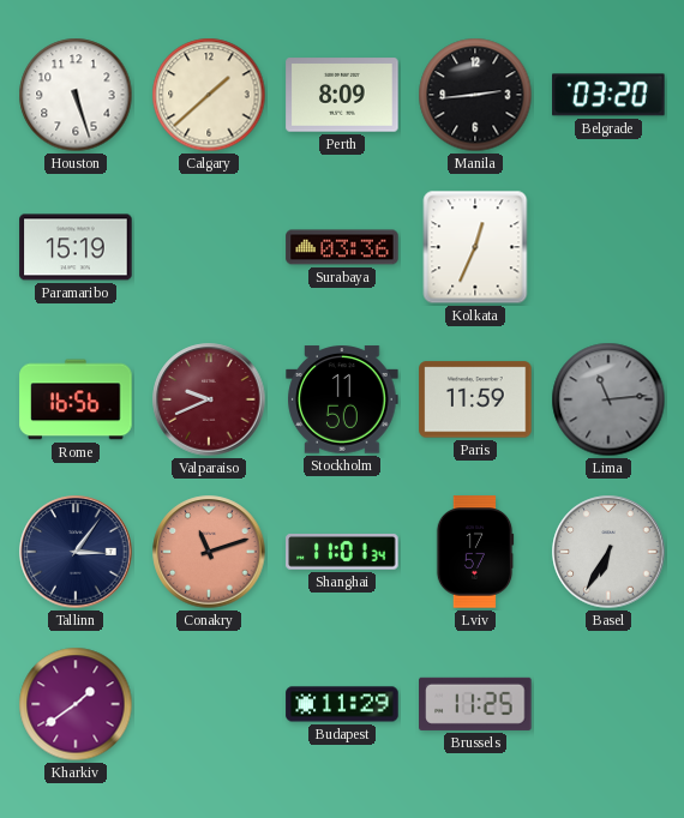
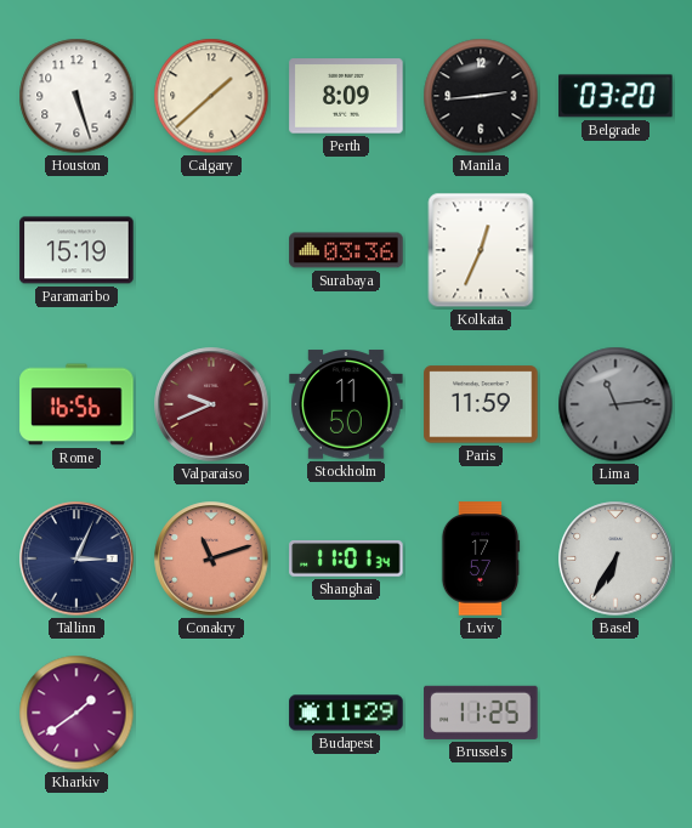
Tallinn: 3:06 -> 3:04 (76, 558)
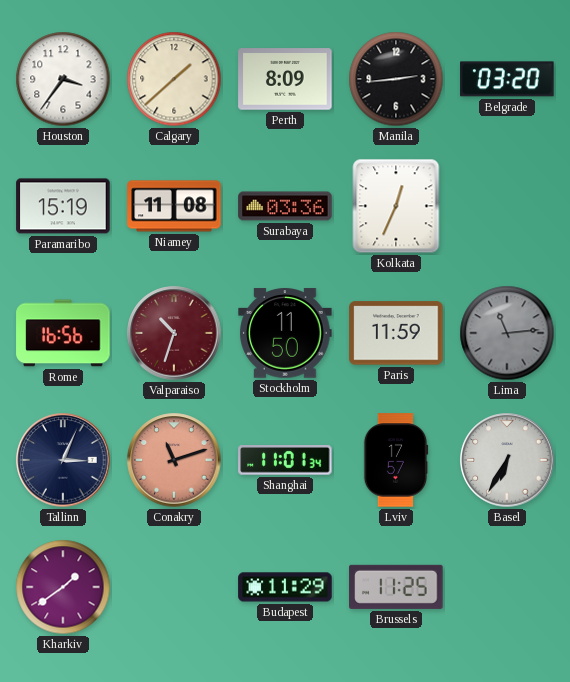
Houston: 5:27 -> 3:36 (63, 79)
Niamey: none -> 11:08 (174, 206)
Valparaiso: 9:41 -> 10:33 (174, 333)
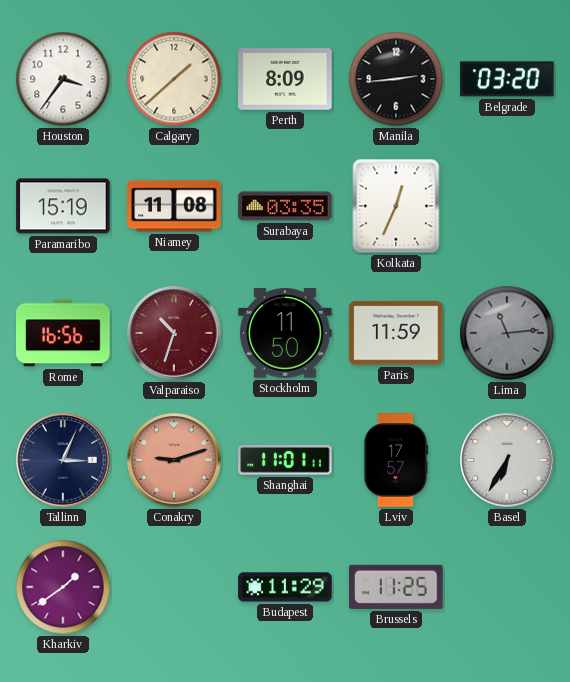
Surabaya: 03:36 -> 03:35 (285, 206)
Conakry: 11:12 -> 9:12 (174, 460)
Shanghai: 11:01:34 -> 11:01:11 (285, 460)
